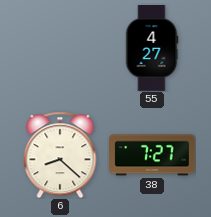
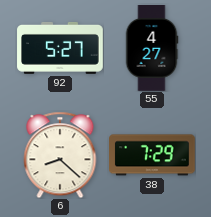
92: none -> 5:27 (60, 48)
38: 7:27 -> 7:29 (153, 155)
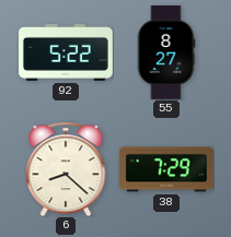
92: 5:27 -> 5:22 (66, 52)
55: 4:27 -> 8:27 (166, 52)
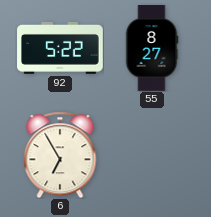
6: 8:22 -> 6:55 (60, 155)
38: 7:29 -> none (168, 169)
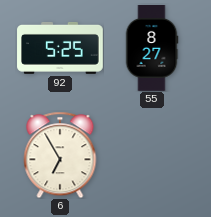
92: 5:22 -> 5:25 (60, 48)
